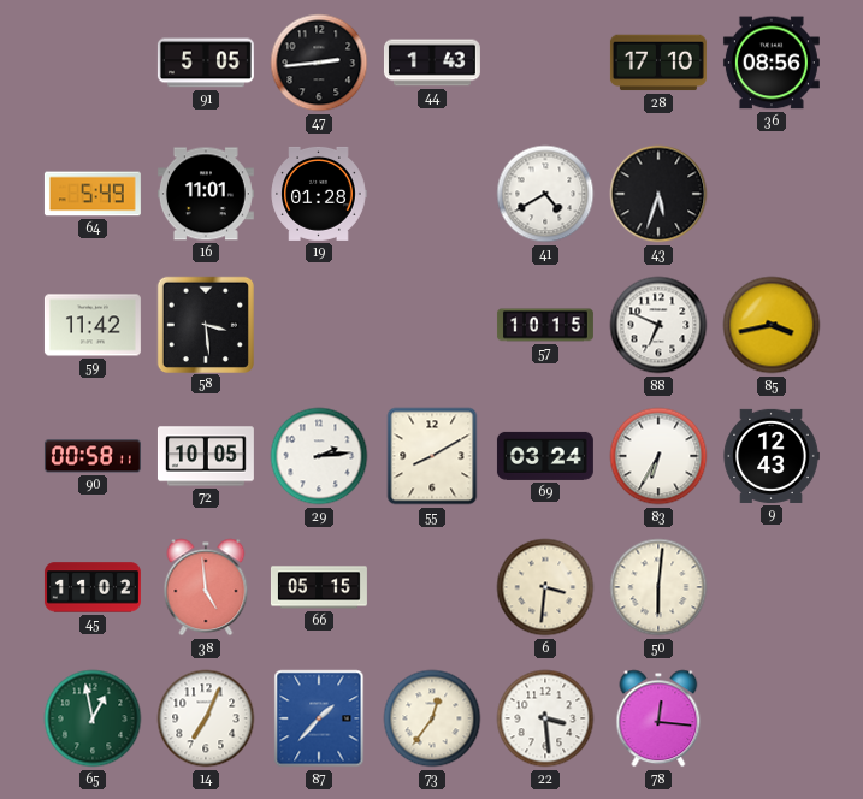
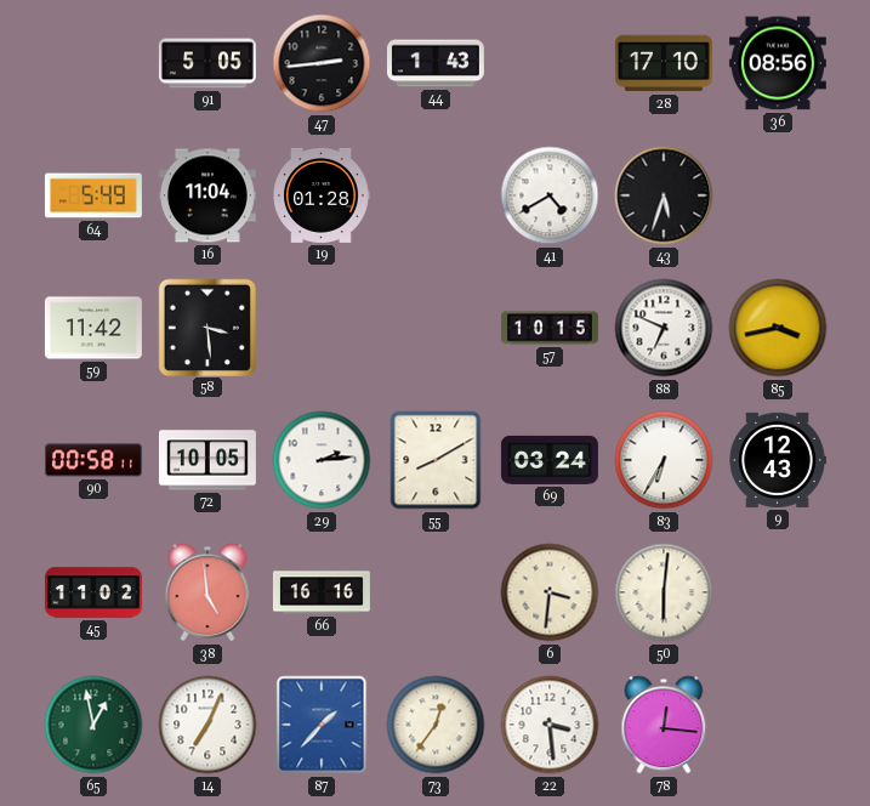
16: 11:01 -> 11:04 (207, 195)
66: 05:15 -> 16:16 (322, 592)
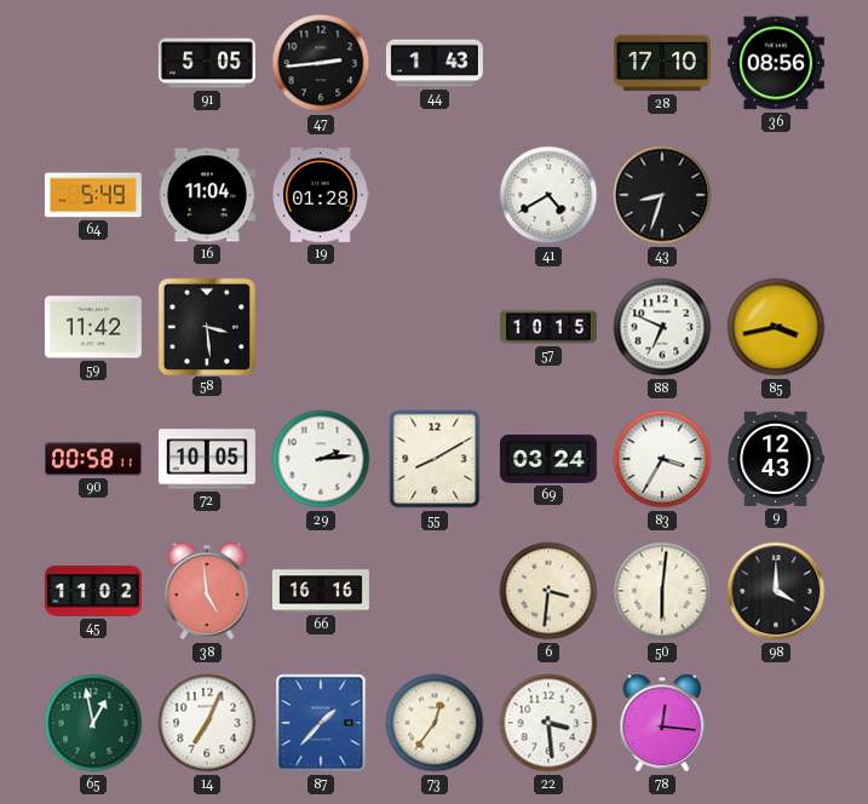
43: 5:33 -> 8:33 (662, 195)
83: 6:35 -> 3:35 (662, 459)
98: none -> 4:00 (776, 591)
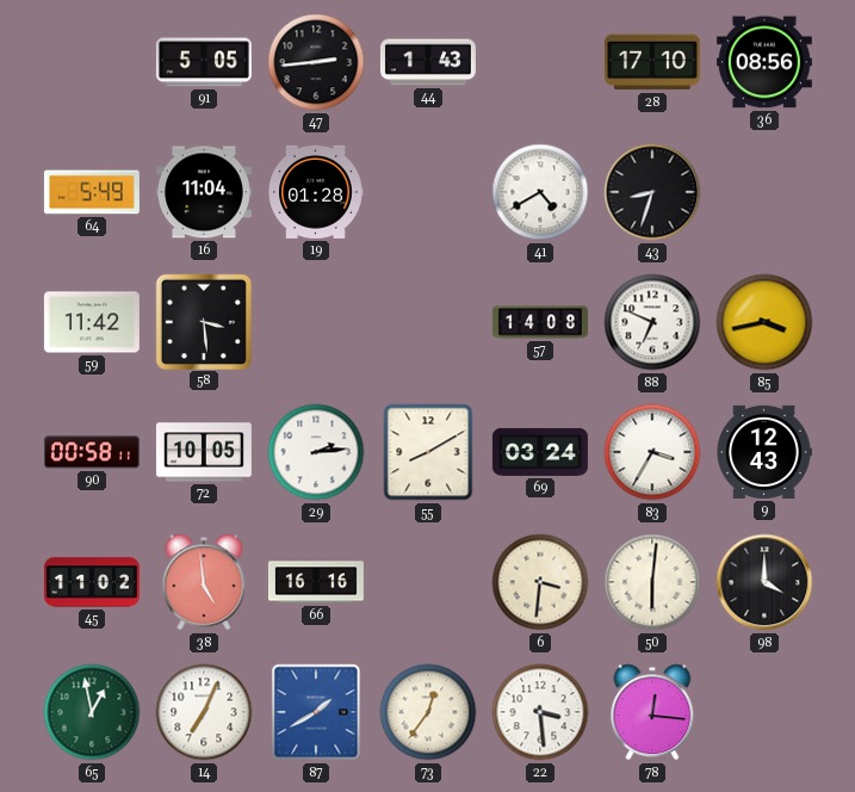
57: 10:15 -> 14:08 (540, 322)
87: 1:37 -> 1:40 (316, 712)
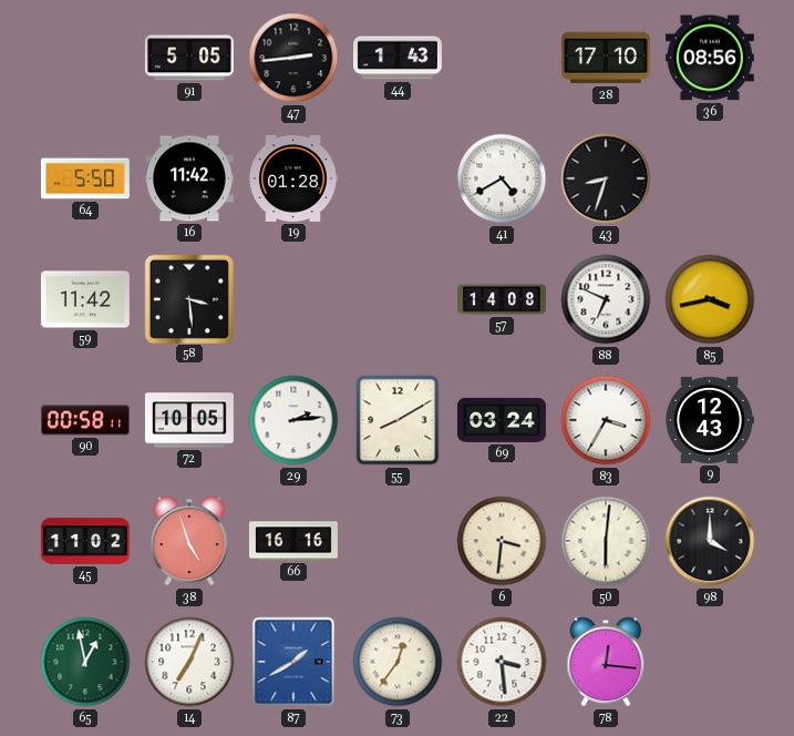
64: 5:49 -> 5:50 (85, 178)
16: 11:04 -> 11:42 (189, 178)
38: 4:59 -> 4:57 (189, 541)
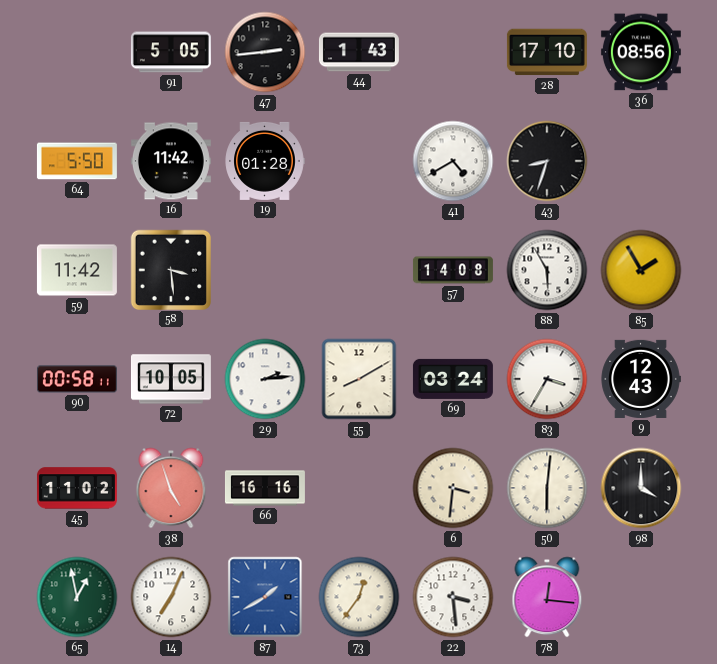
88: 6:49 -> 5:55 (547, 270)
85: 3:43 -> 1:55 (641, 270)
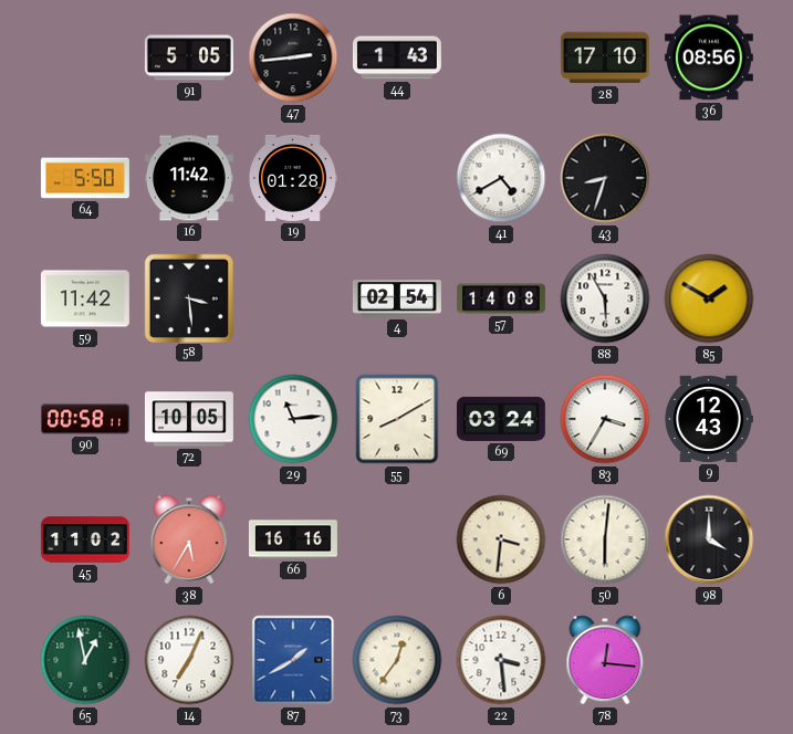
4: none -> 02:54 (397, 298)
85: 1:55 -> 1:50 (709, 298)
29: 2:14 -> 11:14 (293, 419)
38: 4:57 -> 5:35 (189, 539)
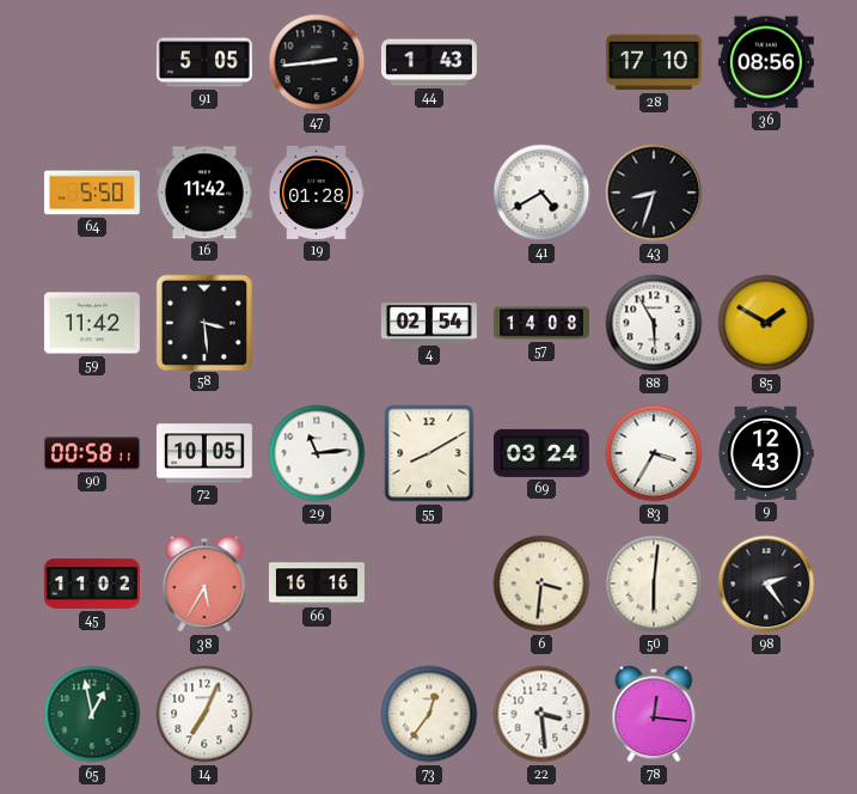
98: 4:00 -> 2:24 (766, 584)
87: 1:40 -> none (293, 660)
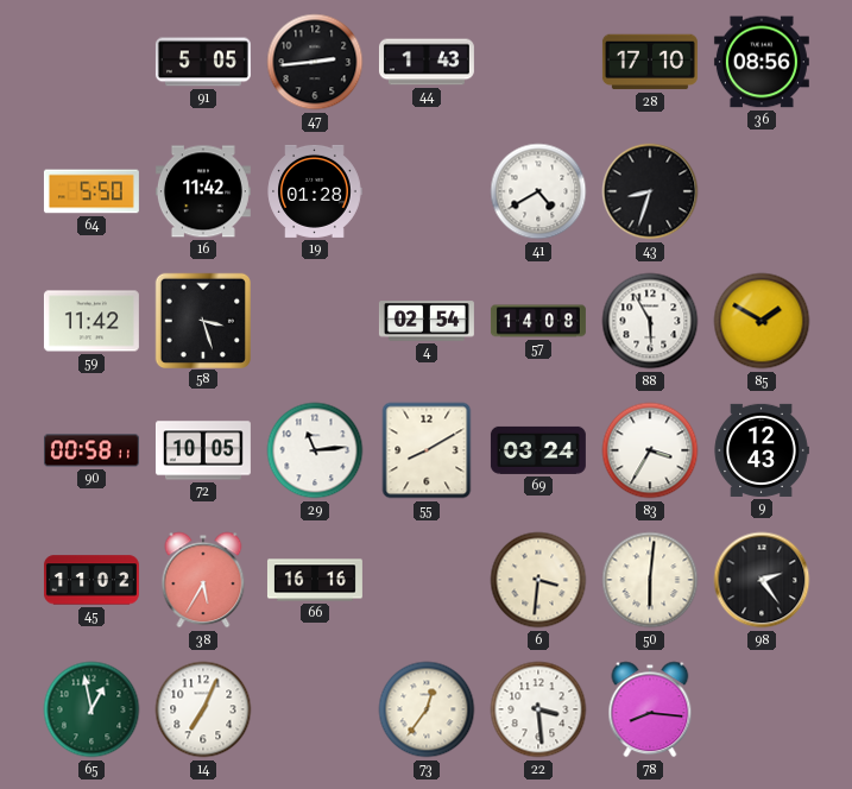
58: 3:29 -> 3:27 (202, 320)
78: 12:16 -> 8:16 (650, 709)
